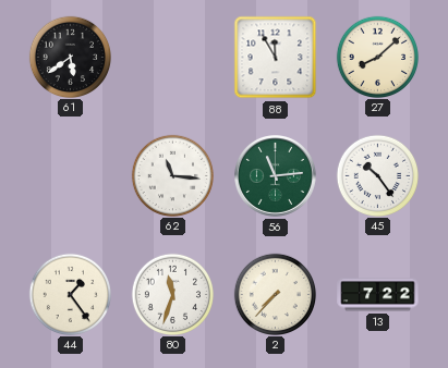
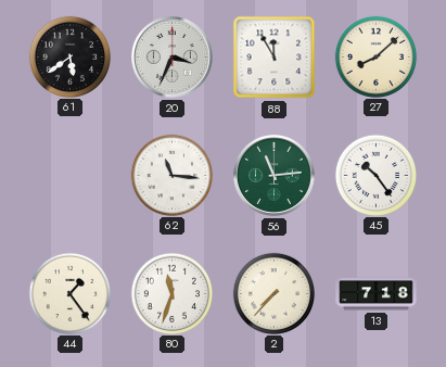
20: none -> 3:34 (173, 58)
13: 7:22 -> 7:18 (377, 294)
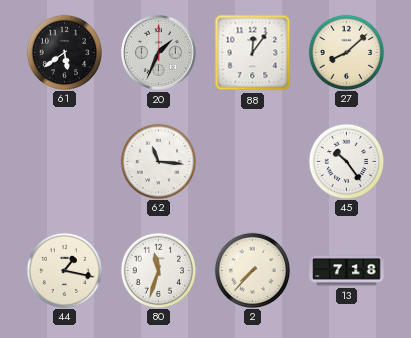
20: 3:34 -> 1:34 (159, 53)
88: 11:55 -> 12:06 (253, 53)
56: 11:14 -> none (275, 176)
44: 1:24 -> 1:17 (64, 270)
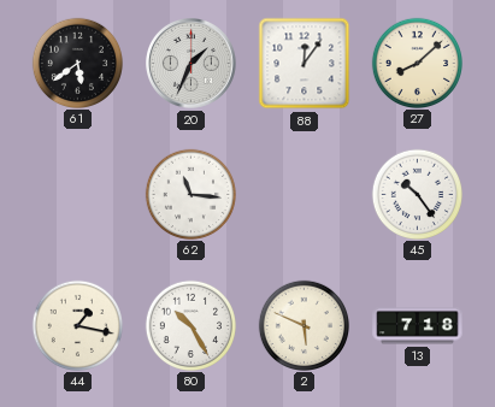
80: 11:33 -> 10:25 (190, 325)
2: 7:37 -> 5:49 (304, 325)
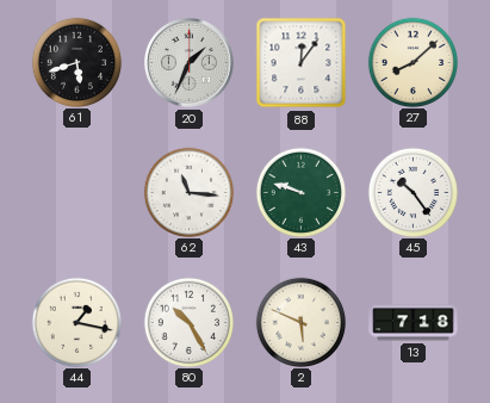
61: 5:39 -> 5:42 (76, 62)
43: none -> 9:48 (300, 192)
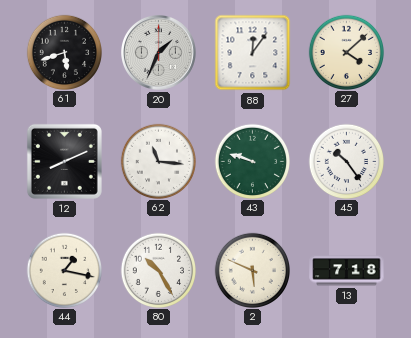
27: 8:08 -> 4:08 (346, 52)
12: none -> 8:11 (64, 161)
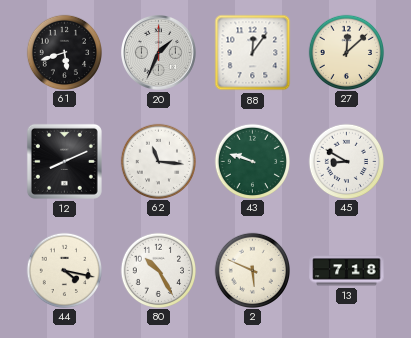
27: 4:08 -> 12:08 (346, 52)
45: 10:24 -> 8:50 (346, 161)
44: 1:17 -> 4:17 (64, 270)
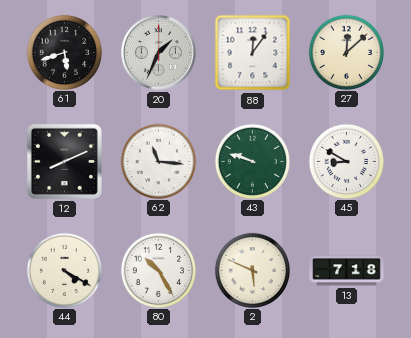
44: 4:17 -> 4:20 (64, 270)
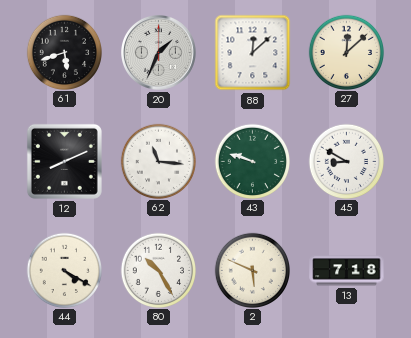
88: 12:06 -> 12:08 (253, 53)
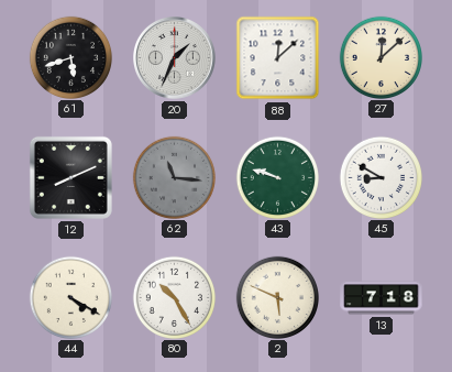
62 dial: white -> grey (174, 177)
